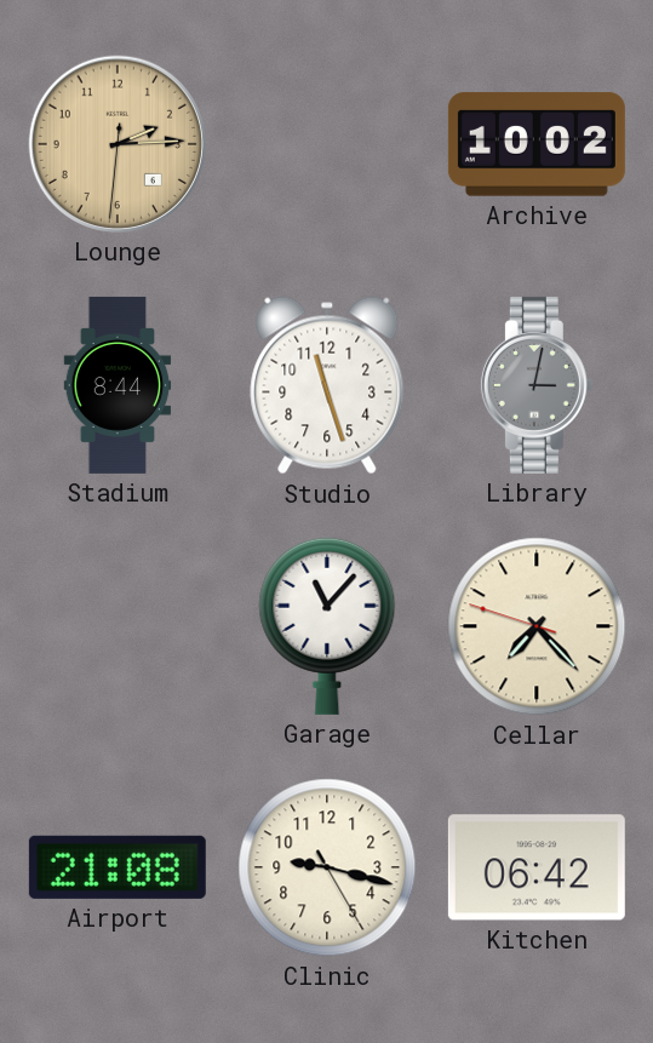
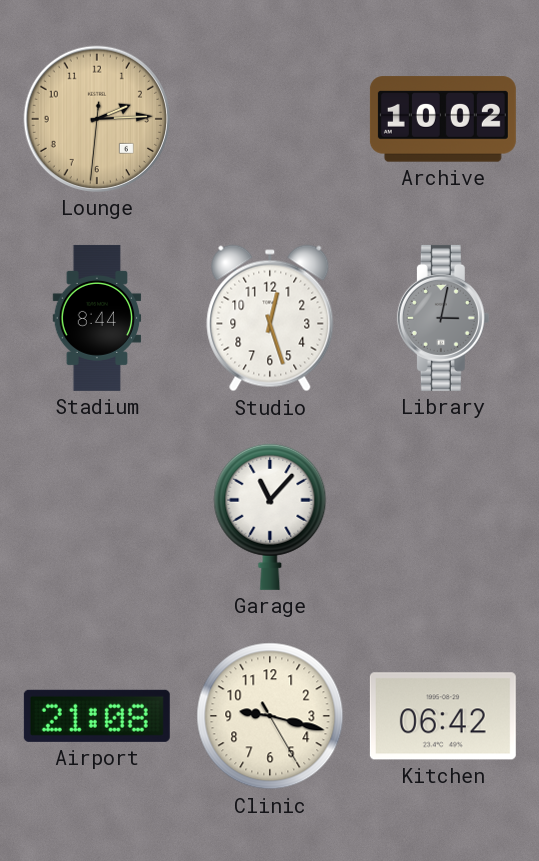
Studio: 11:27 -> 12:27 (270, 318)
Cellar: 7:22 -> none (537, 626)
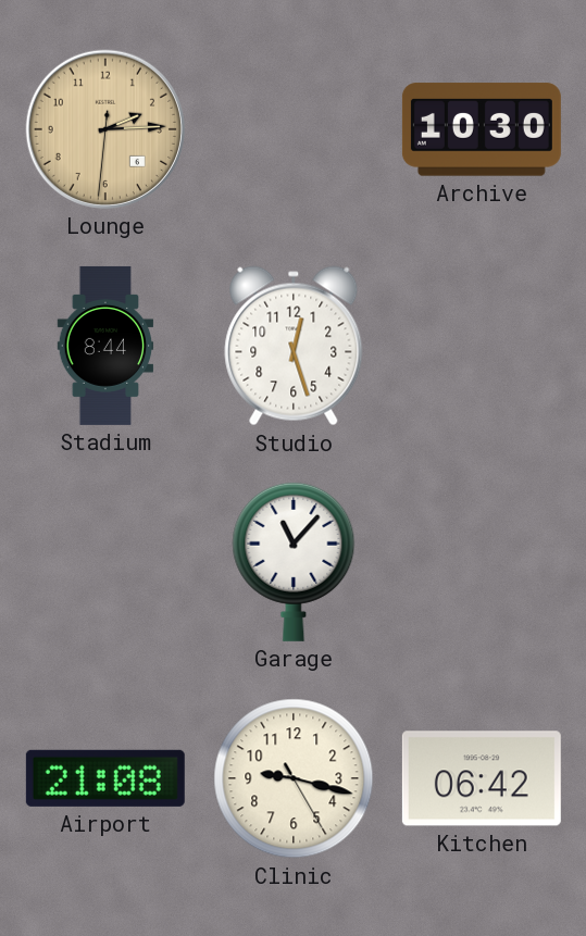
Archive: 10:02 -> 10:30 (482, 129)
Library: 3:02 -> none (443, 318)
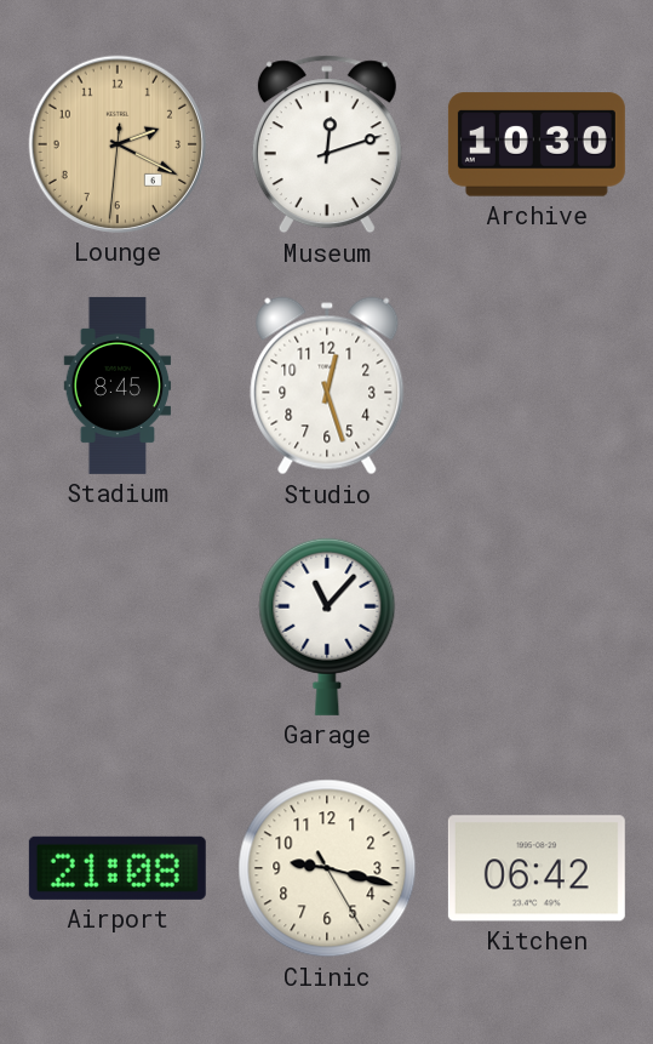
Lounge: 2:14 -> 2:19 (118, 144)
Museum: none -> 12:12 (327, 144)
Stadium: 8:44 -> 8:45 (118, 386)
